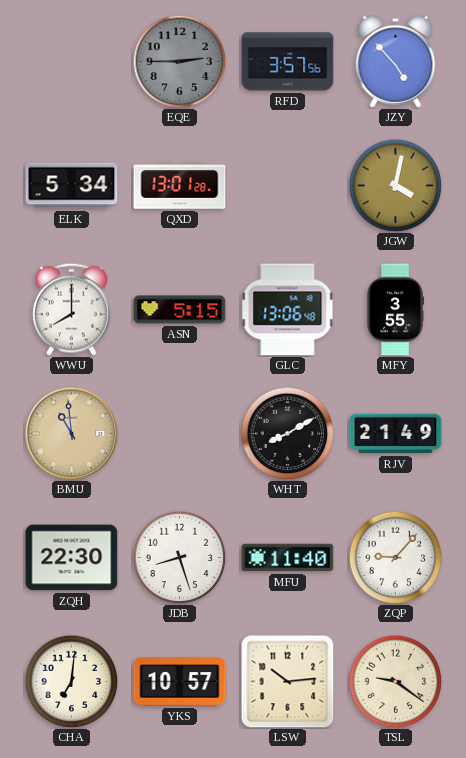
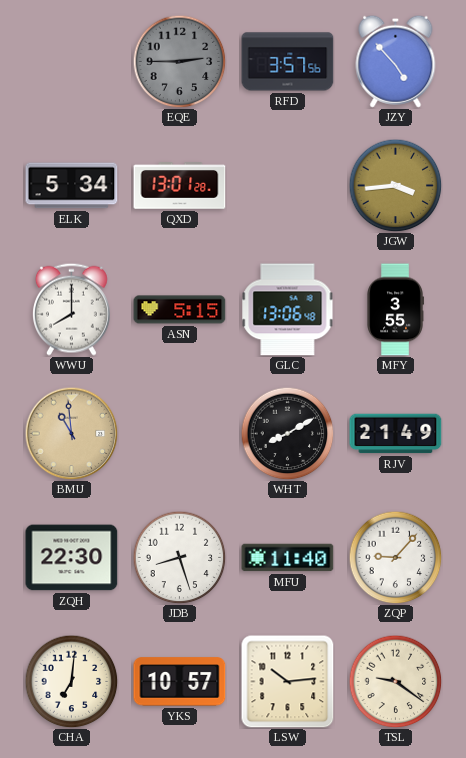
JGW: 4:02 -> 3:44 (395, 185)
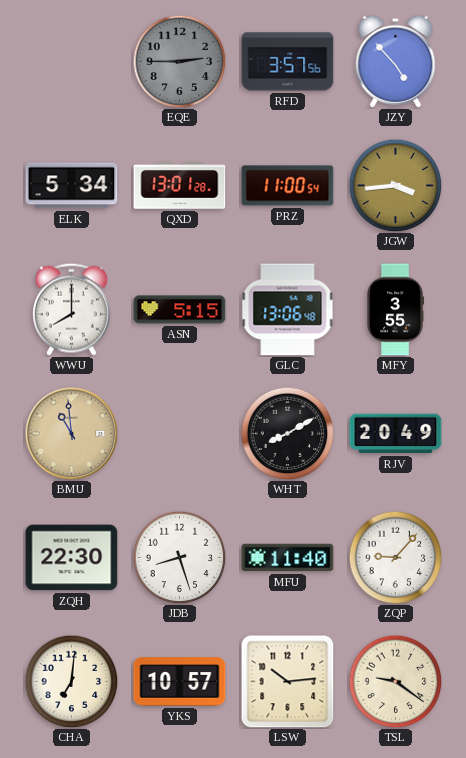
PRZ: none -> 11:00 (288, 186)
RJV: 21:49 -> 20:49 (396, 434)
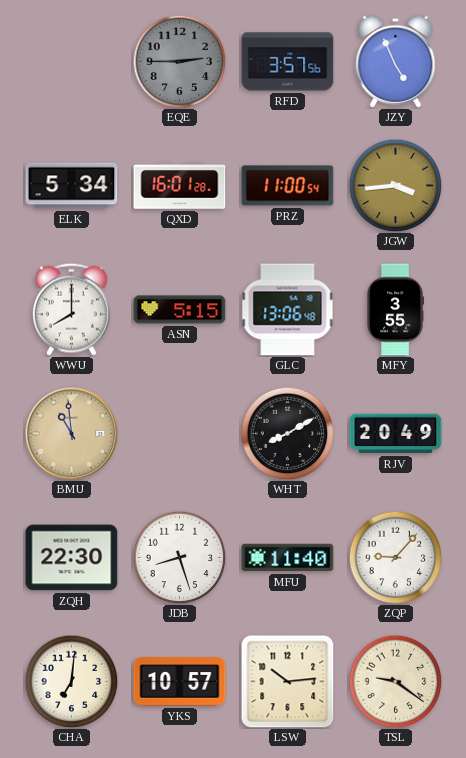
JZY: 4:53 -> 4:56 (396, 61)
QXD: 13:01 -> 16:01 (180, 186)
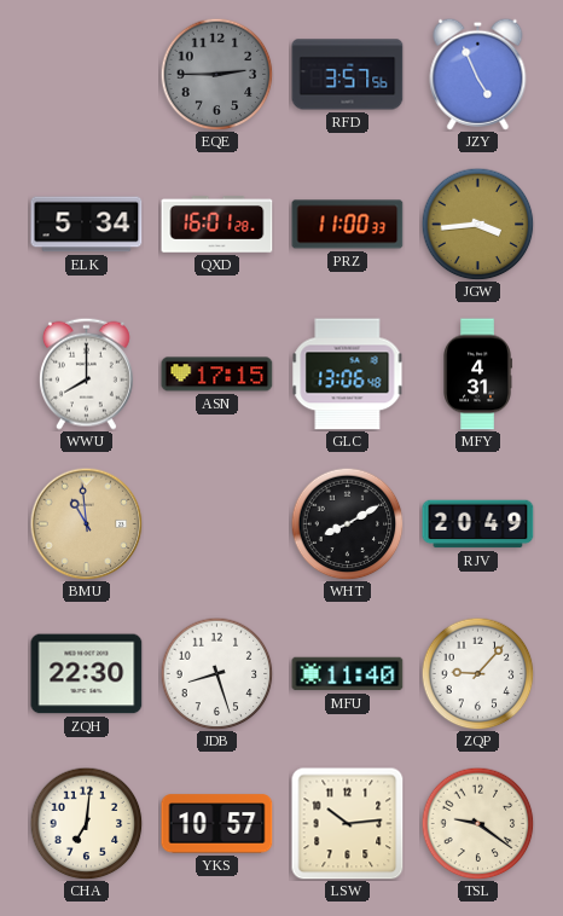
PRZ: 11:00:54 -> 11:00:33 (348, 225)
ASN: 5:15 -> 17:15 (217, 375)
MFY: 3:55 -> 4:31 (477, 375)
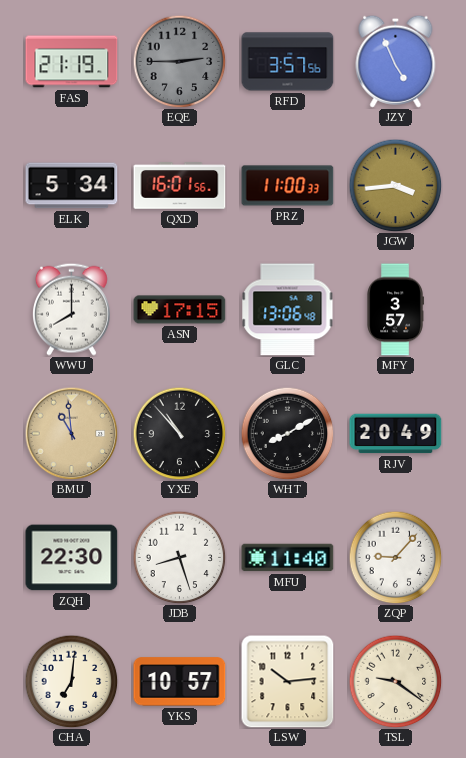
FAS: none -> 21:19 (72, 62)
QXD: 16:01:28 -> 16:01:56 (180, 186)
MFY: 4:31 -> 3:57 (395, 310)
YXE: none -> 10:53 (179, 433)
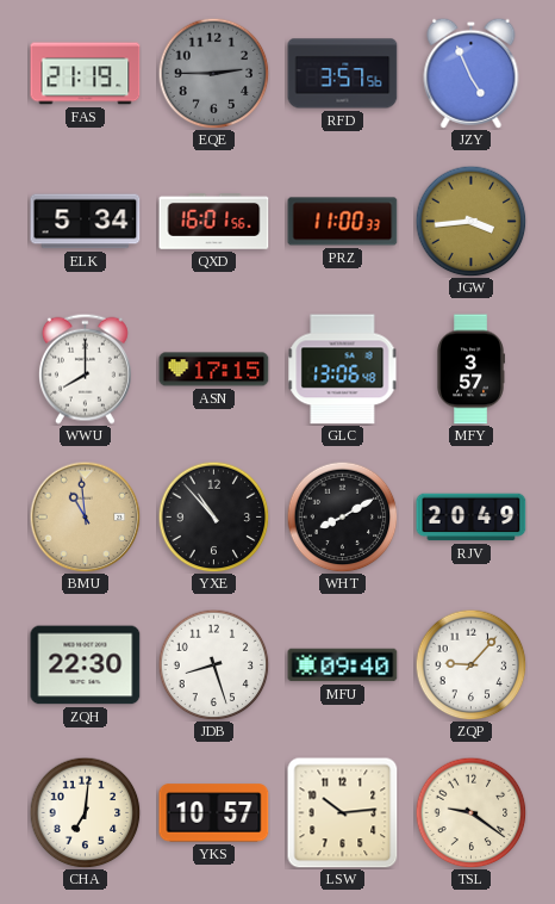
MFU: 11:40 -> 09:40 (343, 665)
